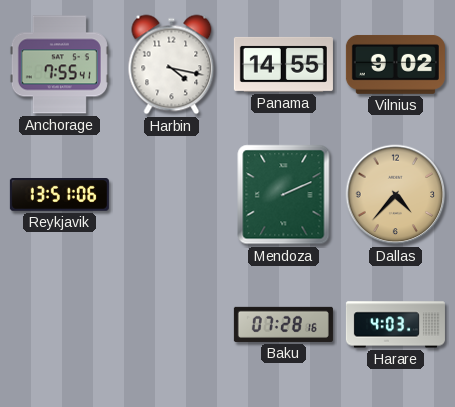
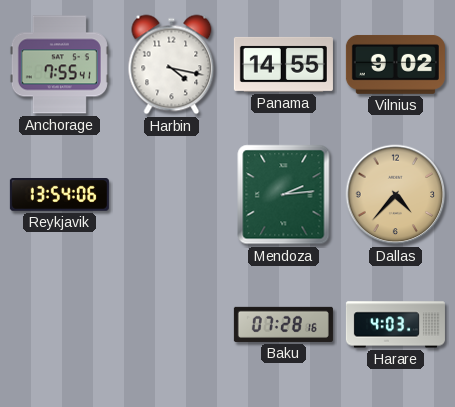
Reykjavik: 13:51 -> 13:54 (59, 195)
Mendoza: 2:11 -> 2:14 (284, 195)
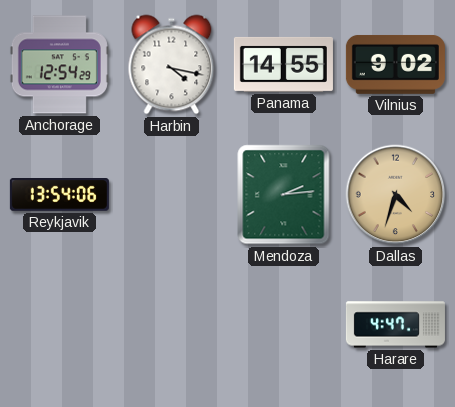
Anchorage: 7:55 -> 12:54 (59, 65)
Dallas: 4:37 -> 4:33 (396, 195)
Baku: 07:28 -> none (283, 324)
Harare: 4:03 -> 4:47 (395, 325)
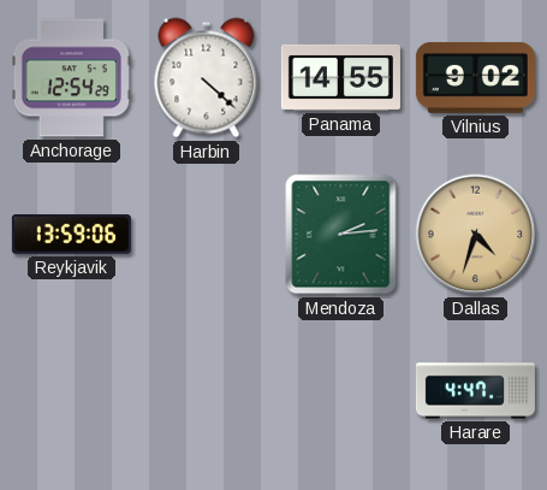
Harbin: 4:17 -> 4:22 (207, 78)
Reykjavik: 13:54 -> 13:59 (71, 235)
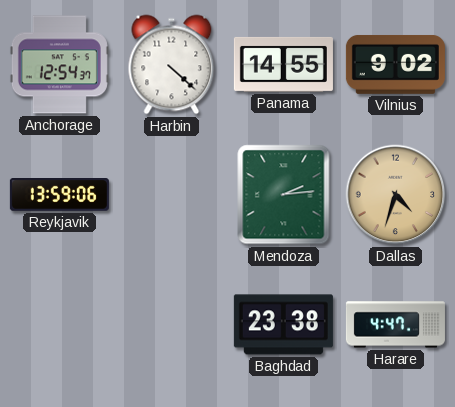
Anchorage: 12:54:29 -> 12:54:37 (59, 65)
Baghdad: none -> 23:38 (283, 325)
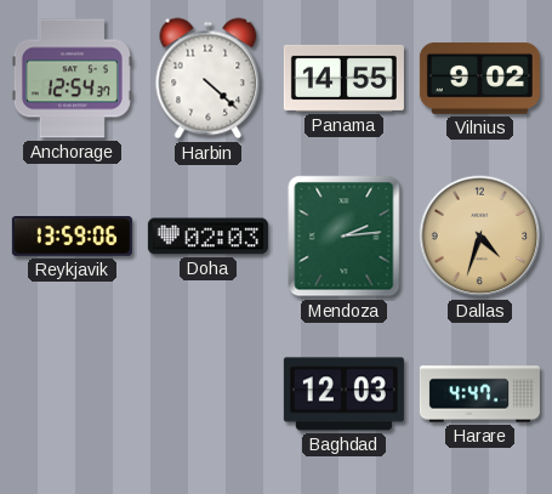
Doha: none -> 02:03 (207, 237)
Baghdad: 23:38 -> 12:03 (343, 394)
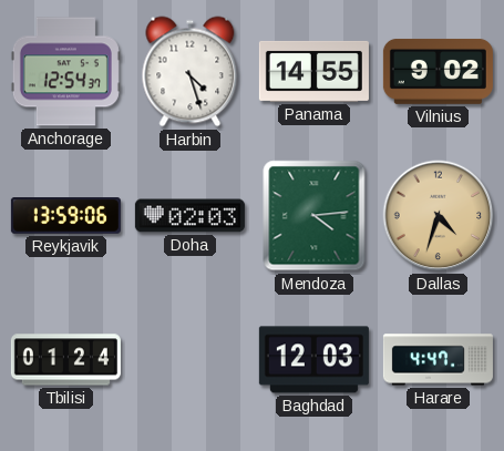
Harbin: 4:22 -> 4:27 (191, 72)
Mendoza: 2:14 -> 4:14 (315, 216)
Tbilisi: none -> 01:24 (65, 360)
